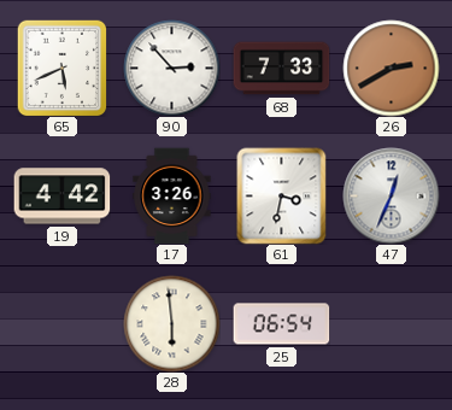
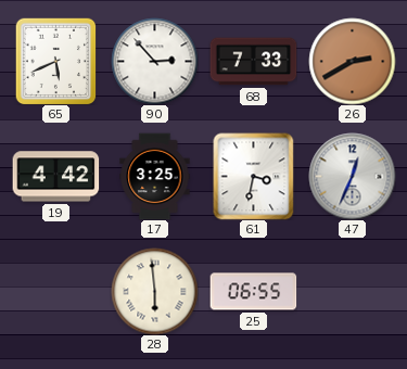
17: 3:26 -> 3:25 (155, 176)
25: 06:54 -> 06:55 (253, 292)
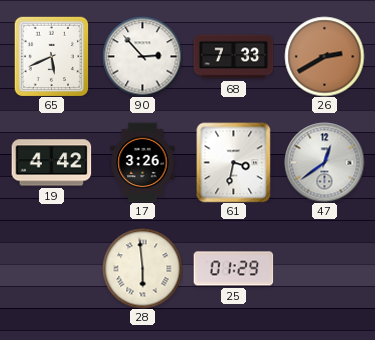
17: 3:25 -> 3:26 (143, 162)
47: 12:34 -> 12:39 (324, 162)
25: 06:55 -> 01:29 (233, 269)
